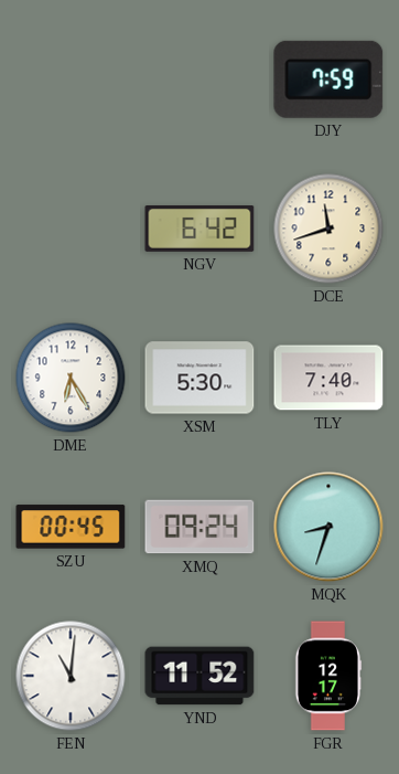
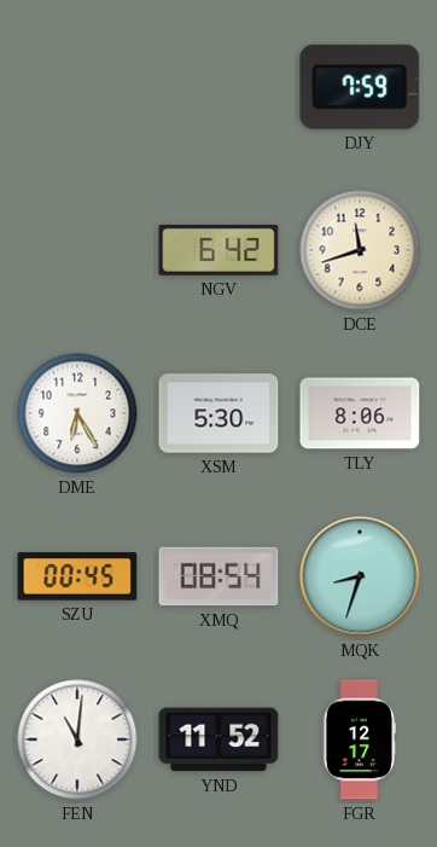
TLY: 7:40 -> 8:06 (360, 413)
XMQ: 09:24 -> 08:54 (218, 576)
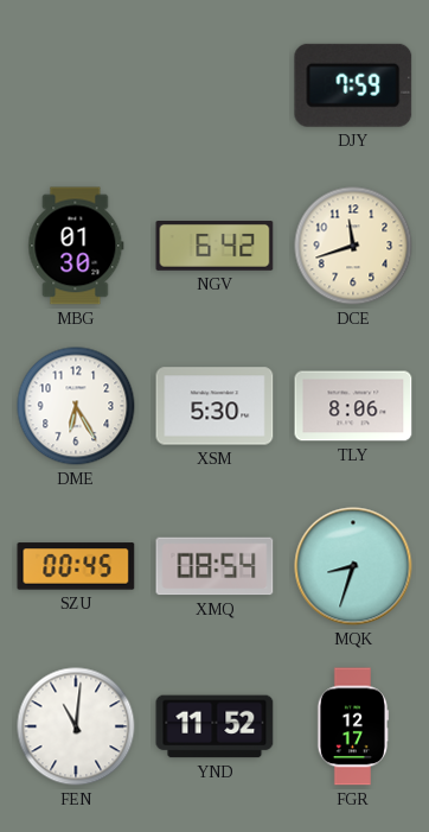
MBG: none -> 01:30 (76, 246)
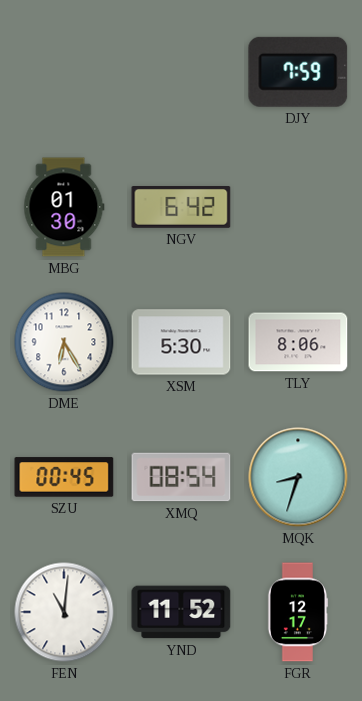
DCE: 11:42 -> none (353, 246)
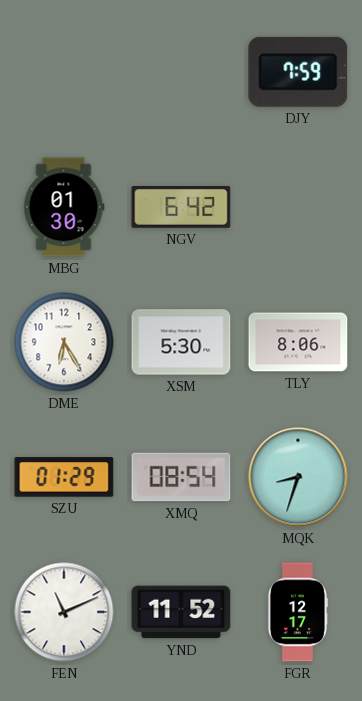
SZU: 00:45 -> 01:29 (64, 477)
FEN: 11:01 -> 11:11 (64, 612)
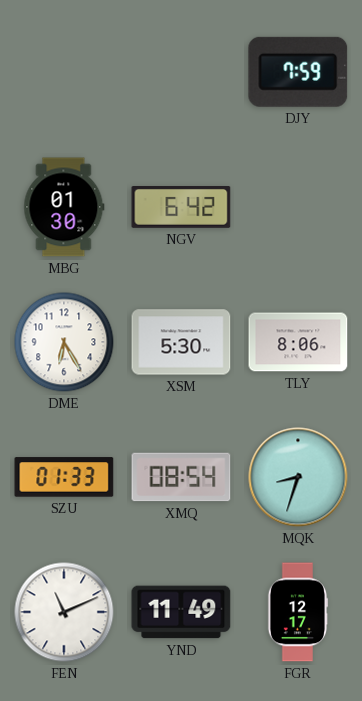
SZU: 01:29 -> 01:33 (64, 477)
YND: 11:52 -> 11:49 (181, 612)
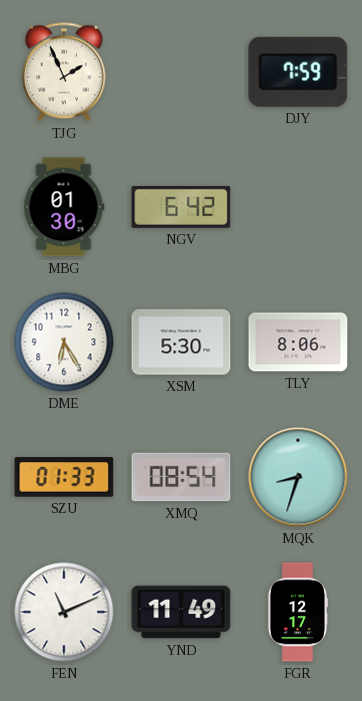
TJG: none -> 1:56 (64, 72)
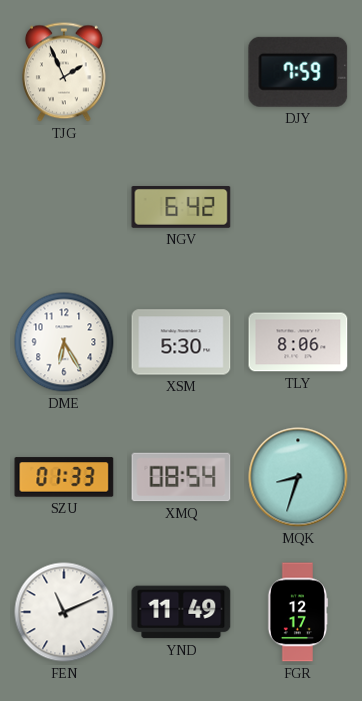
MBG: 01:30 -> none (64, 207)
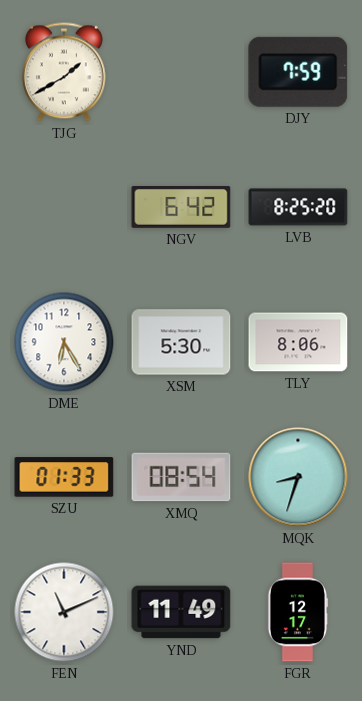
TJG: 1:56 -> 1:40 (64, 72)
LVB: none -> 8:25 (298, 207)
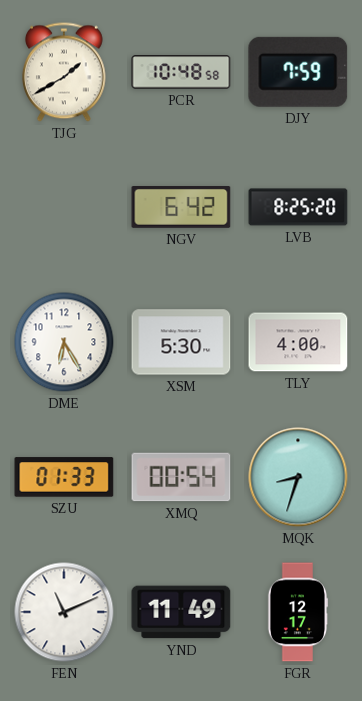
PCR: none -> 10:48 (181, 72)
TLY: 8:06 -> 4:00 (298, 342)
XMQ: 08:54 -> 00:54 (181, 477)
